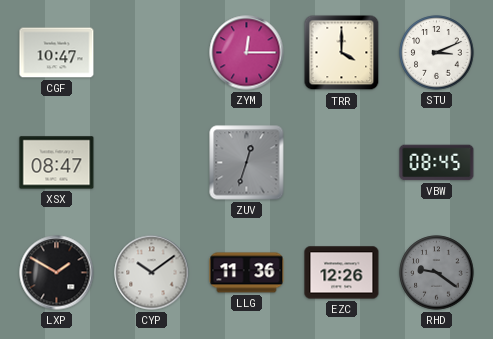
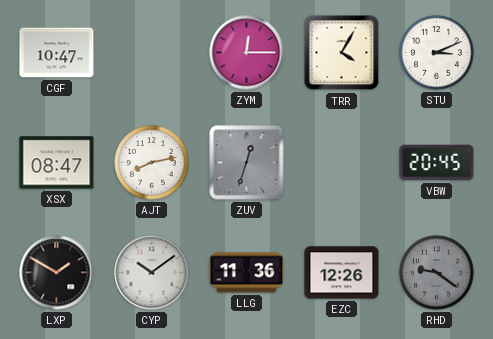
TRR: 4:00 -> 4:05 (342, 53)
AJT: none -> 8:13 (152, 163)
VBW: 08:45 -> 20:45 (437, 163)
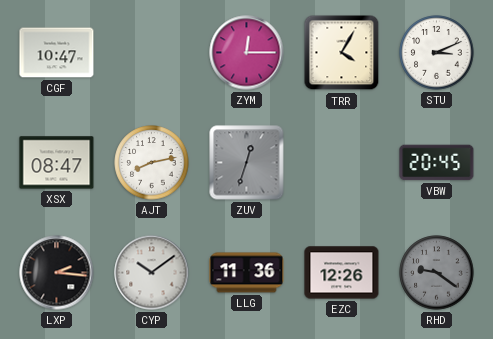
LXP: 1:50 -> 2:16 (57, 273)
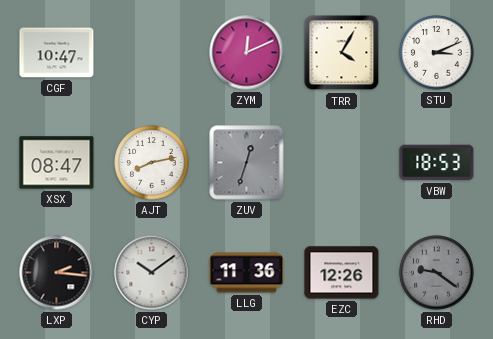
ZYM: 12:15 -> 12:11 (247, 53)
VBW: 20:45 -> 18:53 (437, 163)
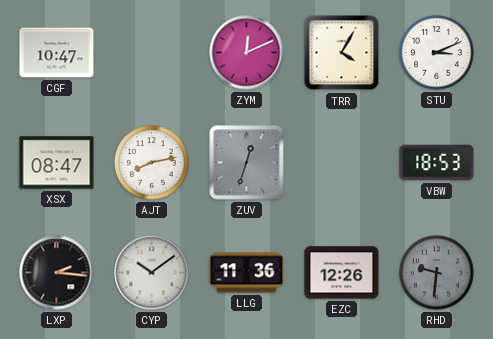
RHD: 9:21 -> 9:31 (437, 273)
